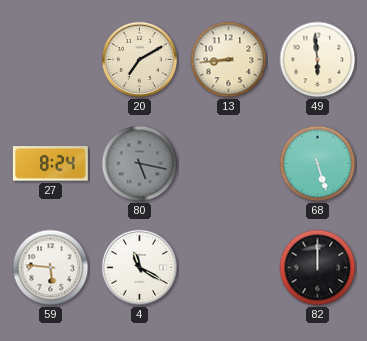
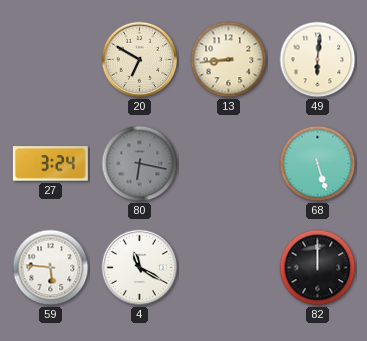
20: 7:10 -> 6:50 (140, 60)
49: 5:59 -> 6:01 (318, 60)
27: 8:24 -> 3:24 (50, 164)
80: 5:17 -> 6:17 (140, 164)
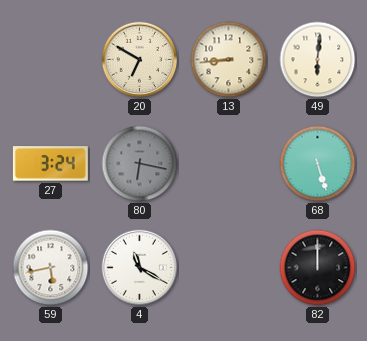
59: 5:46 -> 5:43 (51, 268)
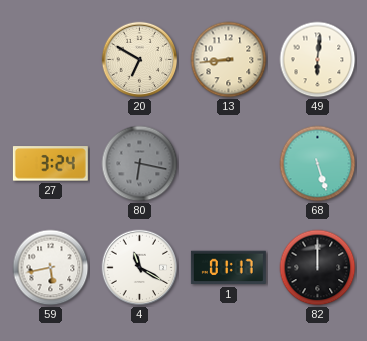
1: none -> 01:17 (228, 268)
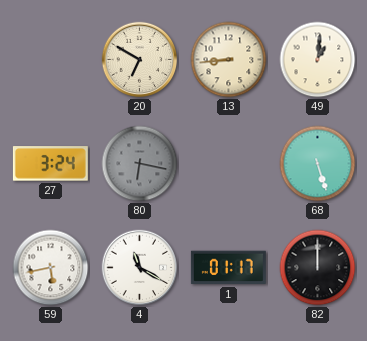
49: 6:01 -> 1:01 (318, 60)
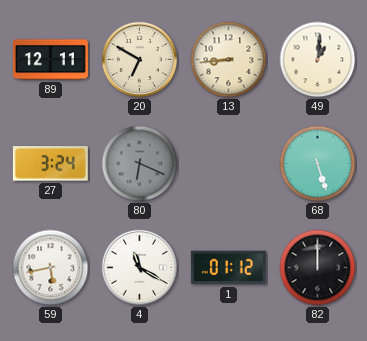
89: none -> 12:11 (50, 60)
80: 6:17 -> 6:19 (140, 164)
1: 01:17 -> 01:12 (228, 268)
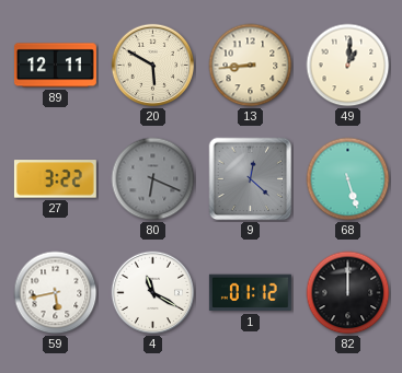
20: 6:50 -> 5:50 (153, 66)
27: 3:24 -> 3:22 (55, 179)
9: none -> 12:22 (251, 179)
